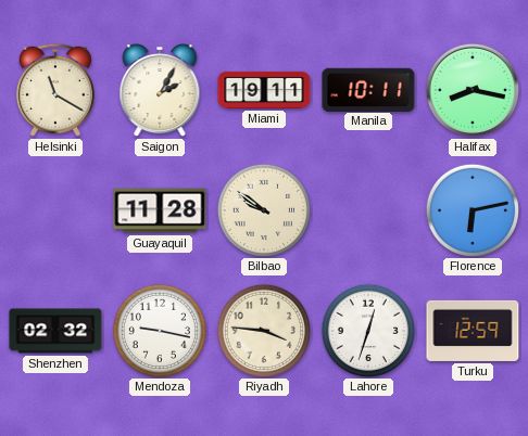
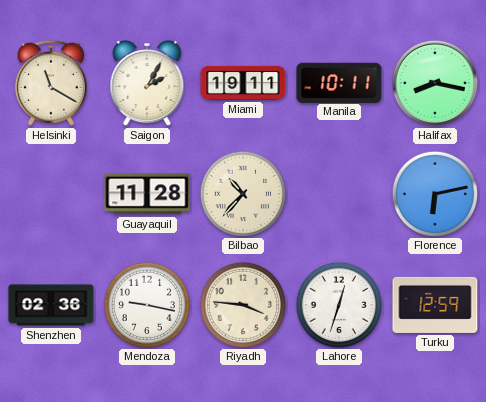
Bilbao: 9:51 -> 10:37 (242, 193)
Shenzhen: 02:32 -> 02:36 (51, 305)
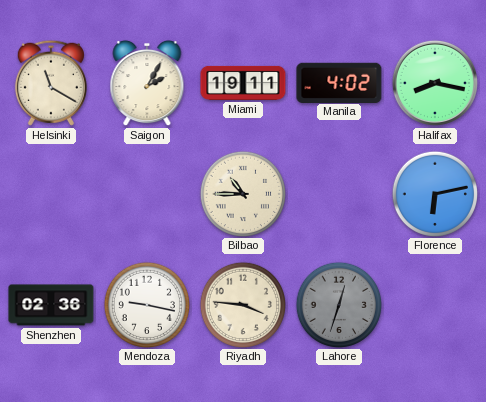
Manila: 10:11 -> 4:02 (339, 82)
Guayaquil: 11:28 -> none (147, 194)
Bilbao: 10:37 -> 10:45 (242, 193)
Lahore dial: white -> grey (338, 304)
Turku: 12:59 -> none (435, 305)
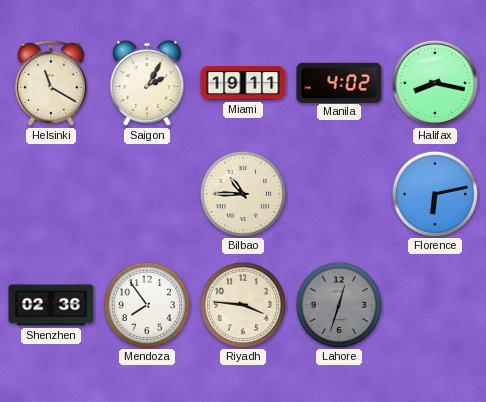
Mendoza: 9:17 -> 7:54 (146, 304)
